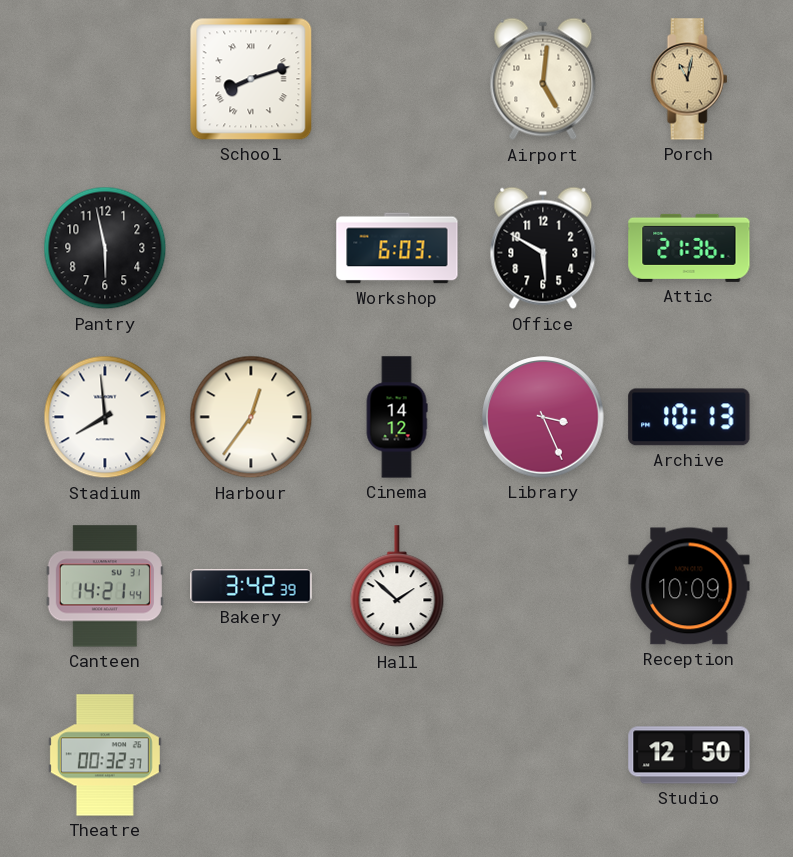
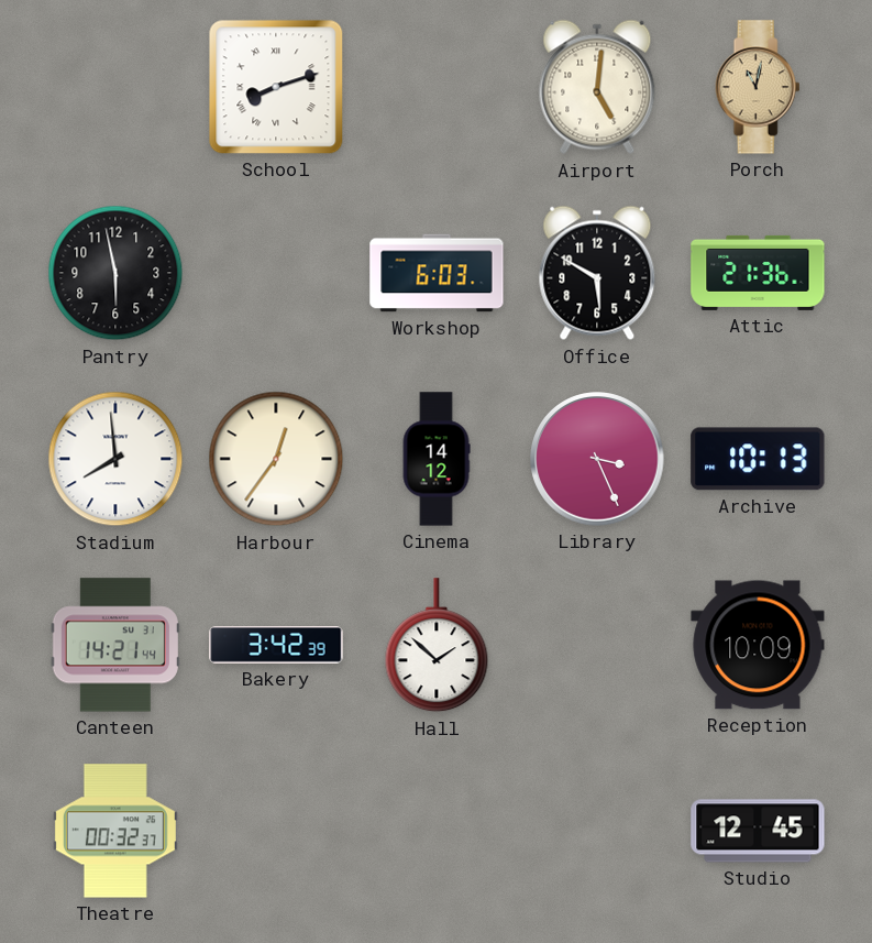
Studio: 12:50 -> 12:45 (758, 831)
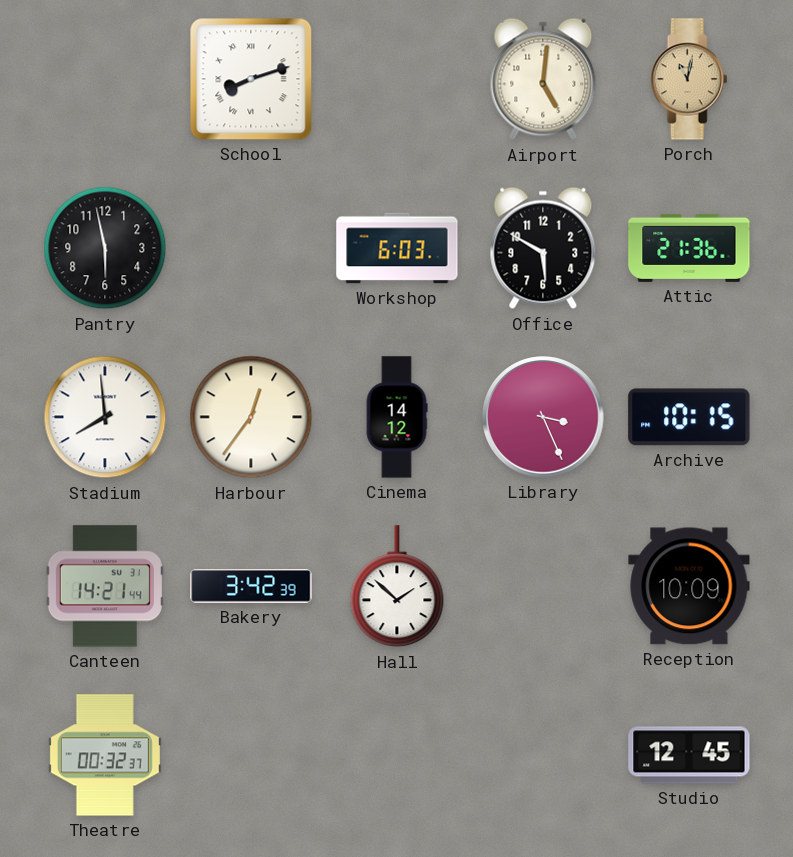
Archive: 10:13 -> 10:15 (689, 417)
